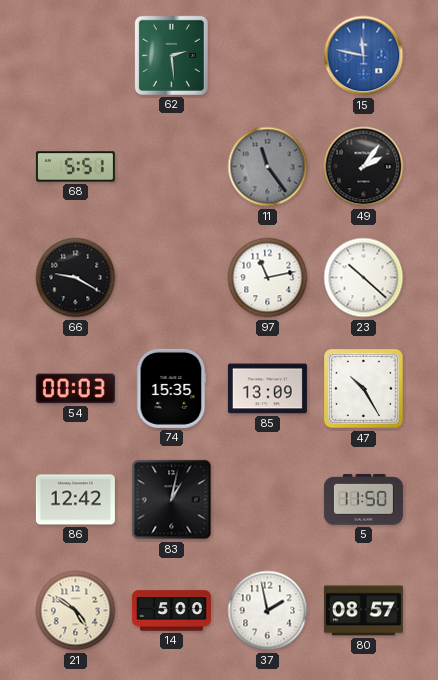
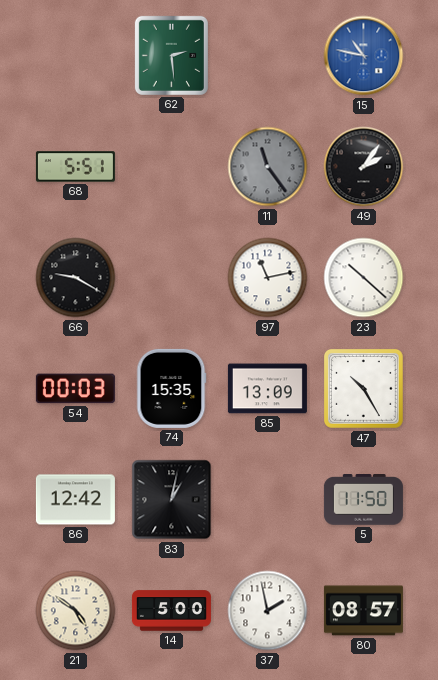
15: 11:47 -> 10:47 (364, 56)
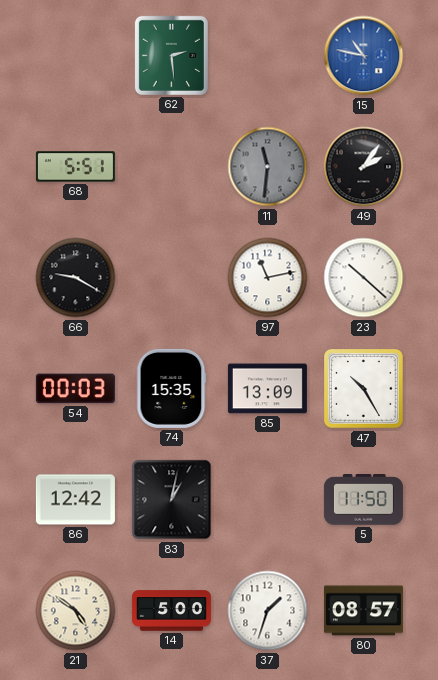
11: 11:24 -> 11:31 (268, 167)
37: 1:58 -> 1:33 (268, 611)
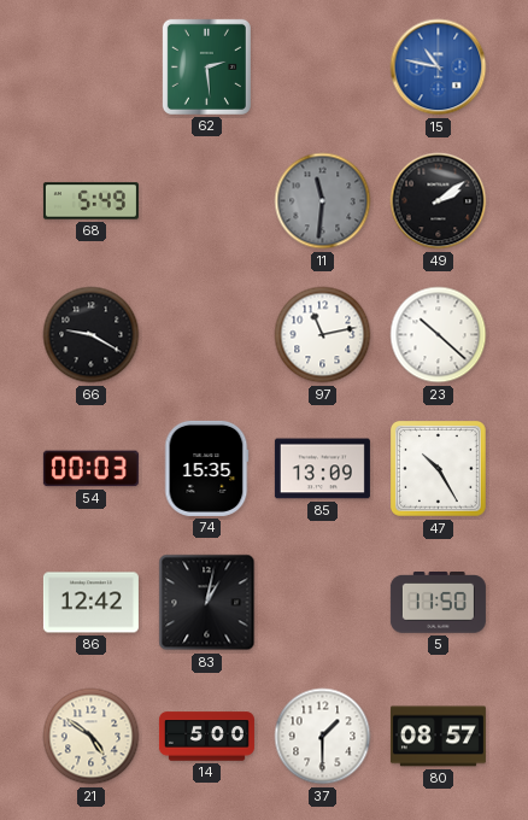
68: 5:51 -> 5:49 (90, 201)
49: 2:06 -> 2:09 (439, 201)
37: 1:33 -> 1:30 (323, 737)
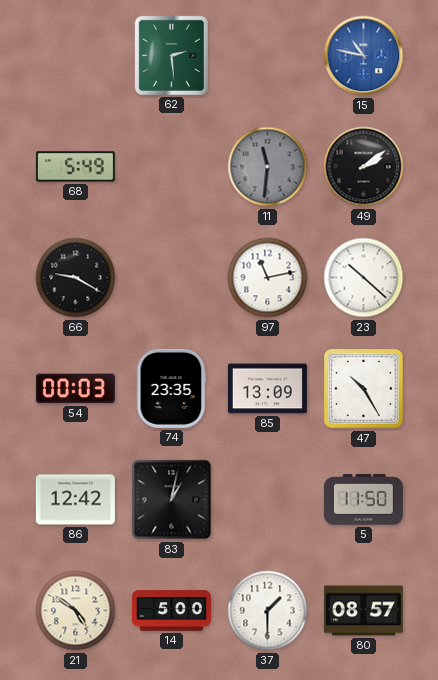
74: 15:35 -> 23:35 (171, 388)
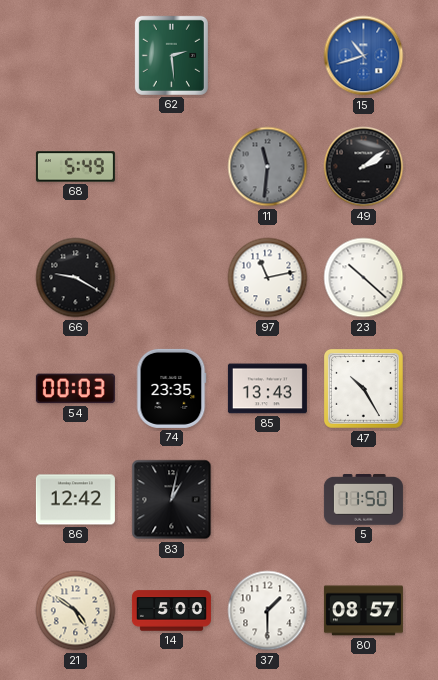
15: 10:47 -> 10:42 (364, 56)
85: 13:09 -> 13:43 (267, 389)
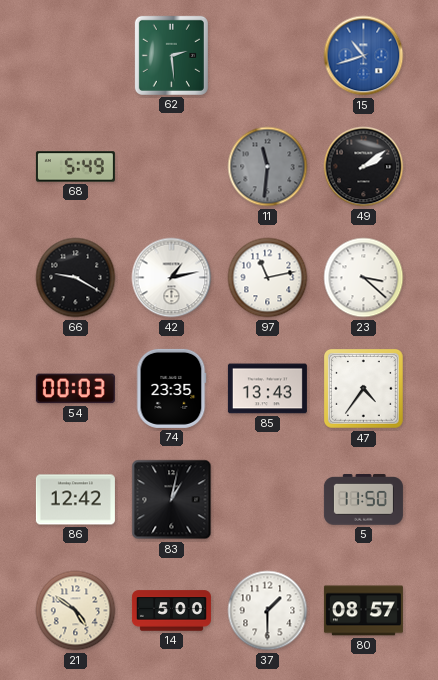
42: none -> 1:13 (172, 278)
23: 10:22 -> 3:22 (364, 278)
47: 10:25 -> 4:36 (364, 389)
